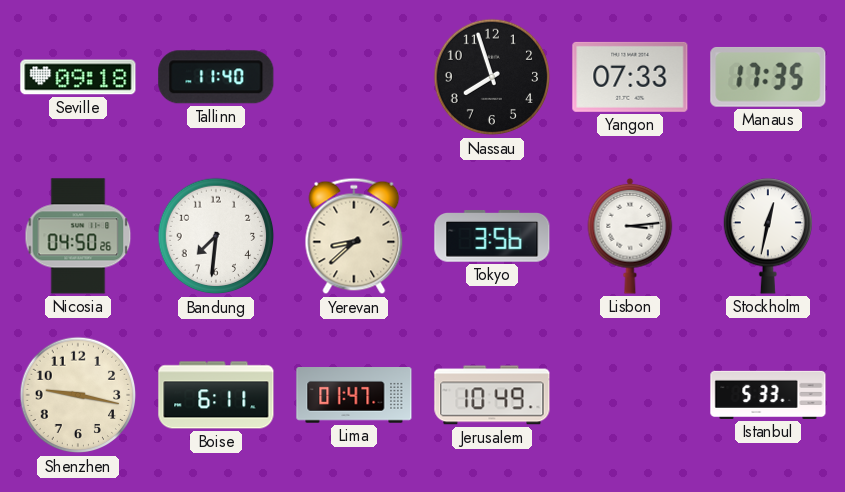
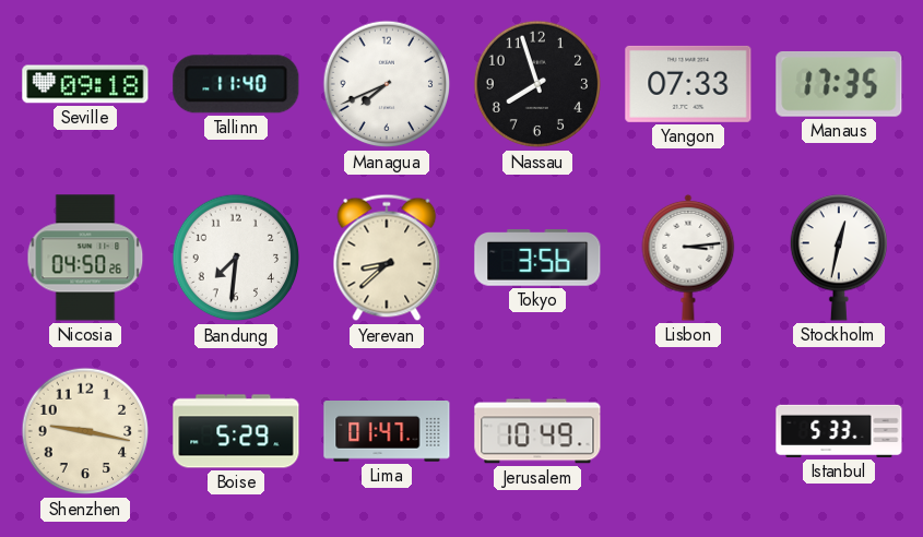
Managua: none -> 7:41 (387, 84)
Boise: 6:11 -> 5:29 (236, 431)
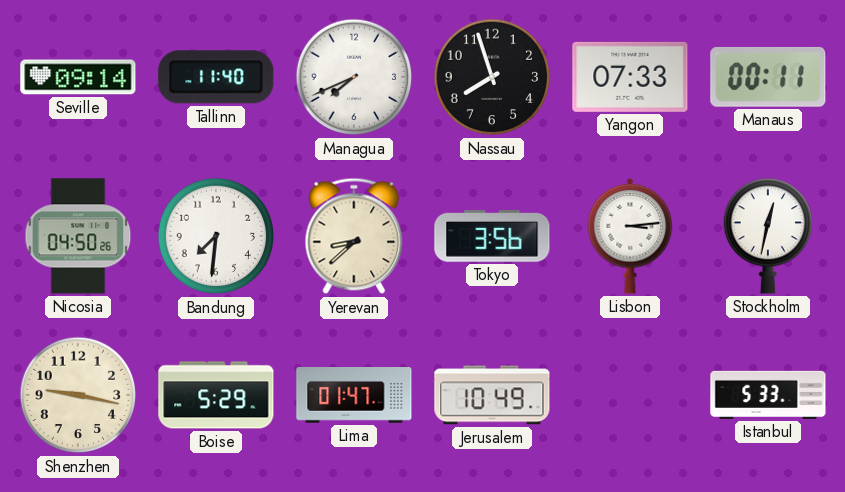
Seville: 09:18 -> 09:14 (78, 77)
Manaus: 17:35 -> 00:11 (768, 77)
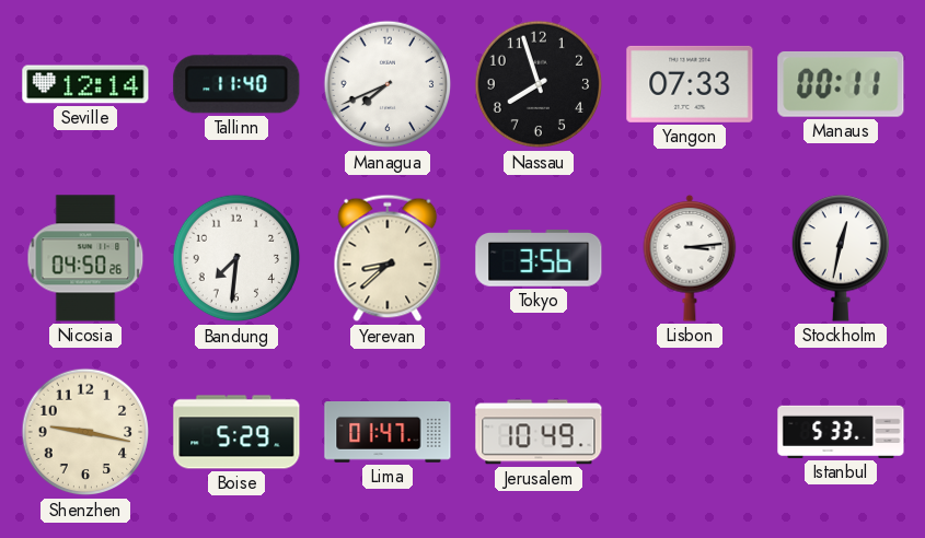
Seville: 09:14 -> 12:14 (85, 84)
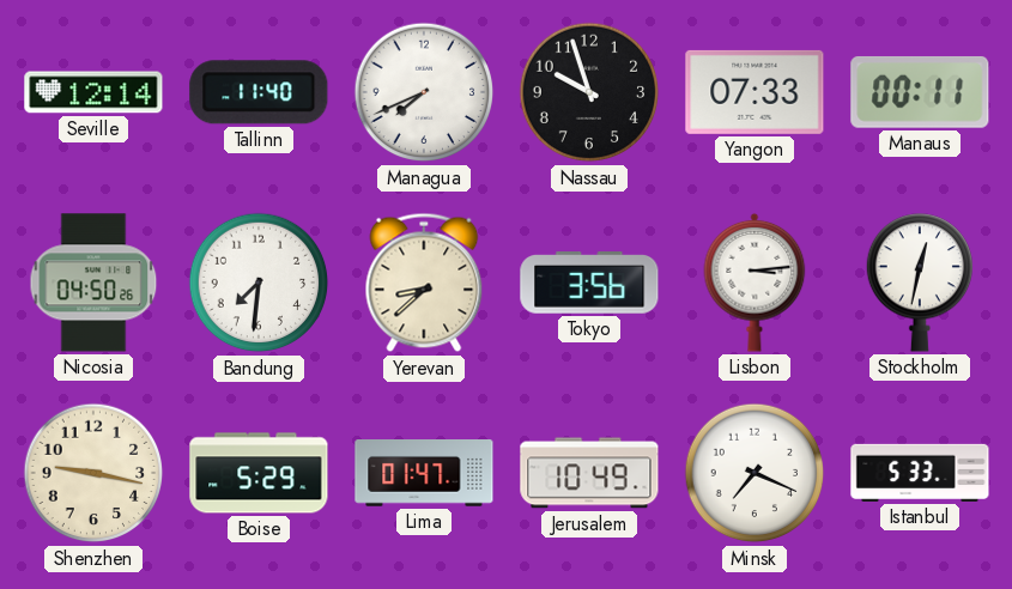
Nassau: 7:57 -> 9:57 (589, 92)
Minsk: none -> 7:19 (755, 473)
